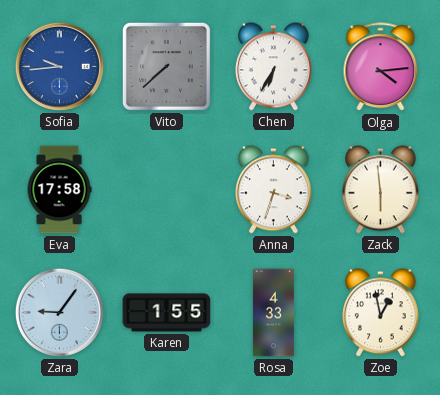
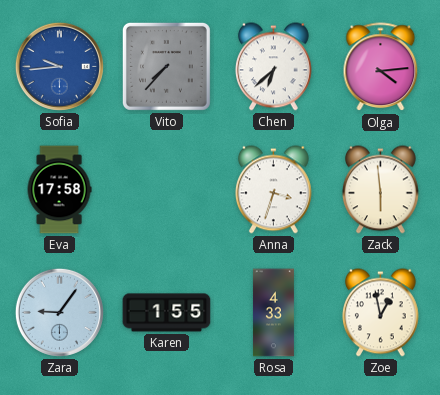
Vito: 7:38 -> 7:37 (166, 66)
Chen: 6:35 -> 6:38 (273, 67)
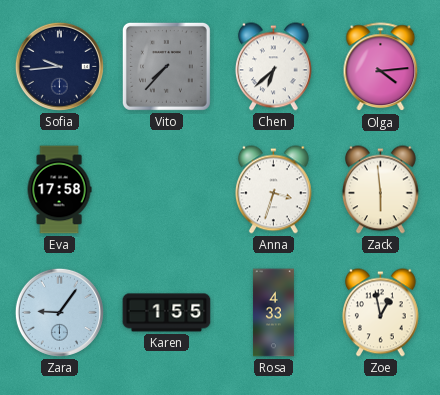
Sofia dial: blue -> navy (59, 66)
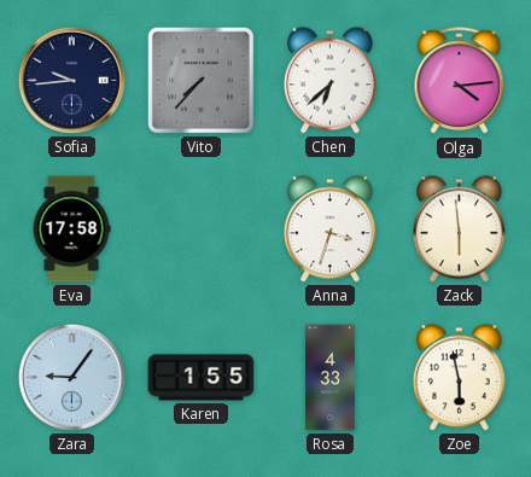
Zoe: 12:58 -> 5:58 (459, 378)
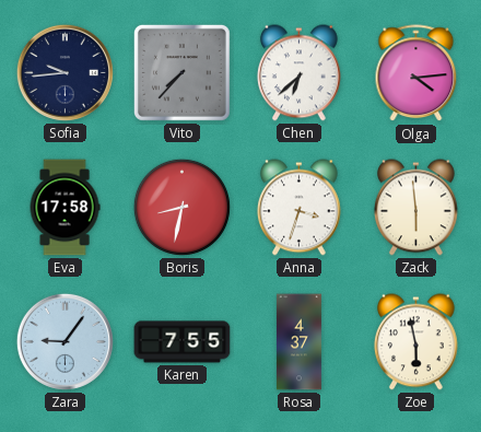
Boris: none -> 8:32 (181, 207)
Karen: 1:55 -> 7:55 (183, 342)
Rosa: 4:33 -> 4:37 (298, 342)
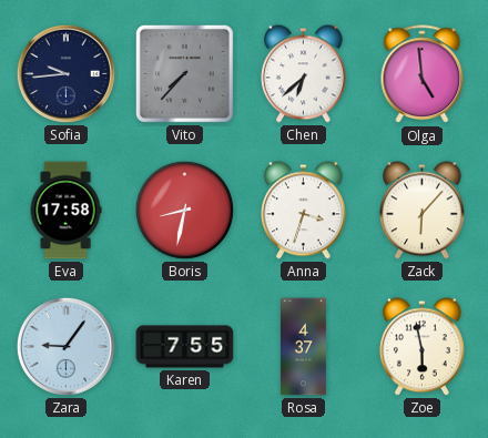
Olga: 4:14 -> 4:59 (423, 74)
Zack: 5:59 -> 6:07 (421, 211)
